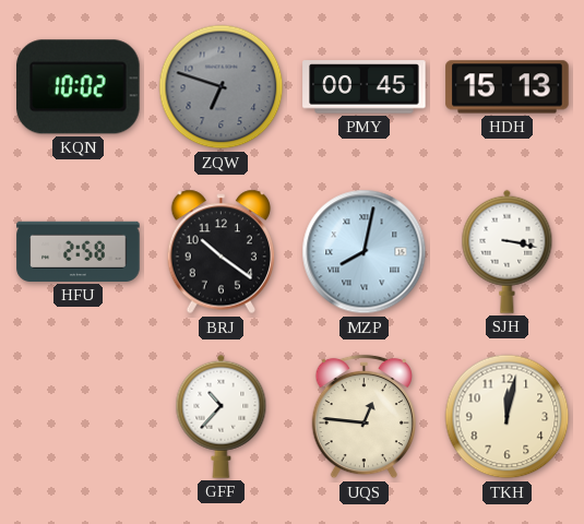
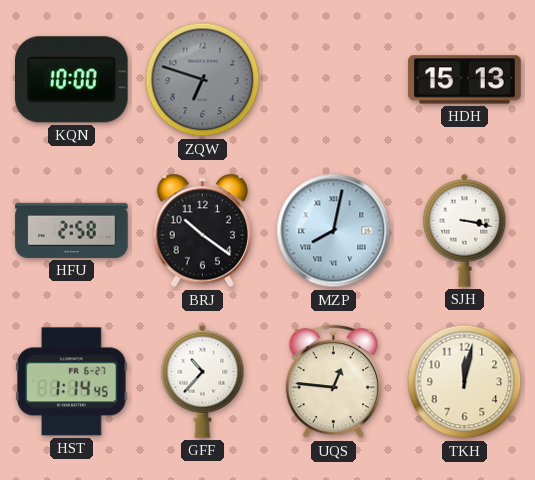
KQN: 10:02 -> 10:00 (72, 80)
PMY: 00:45 -> none (365, 87)
HST: none -> 1:14 (72, 382)
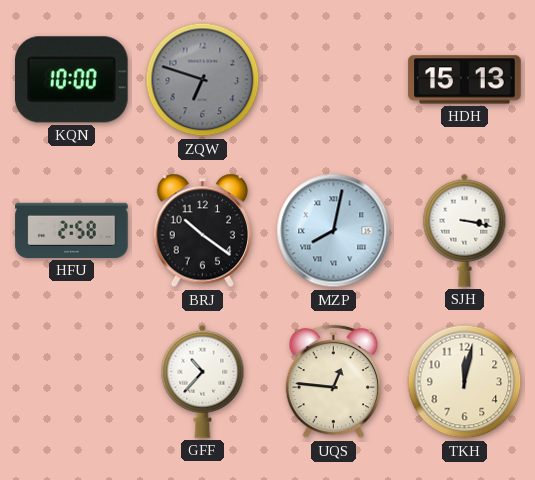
HST: 1:14 -> none (72, 382)
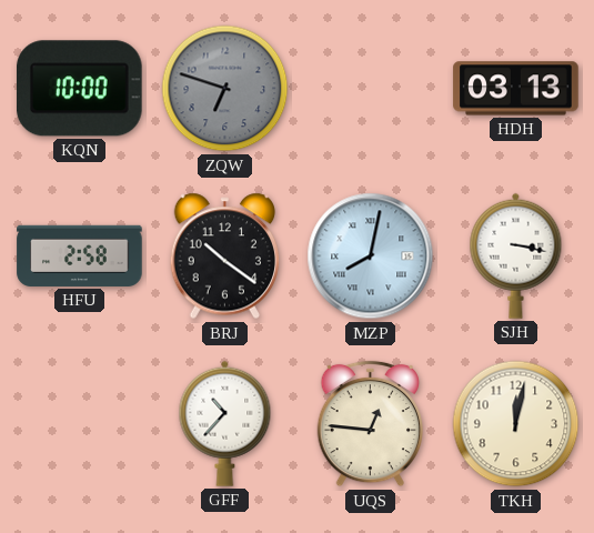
HDH: 15:13 -> 03:13 (516, 89)
